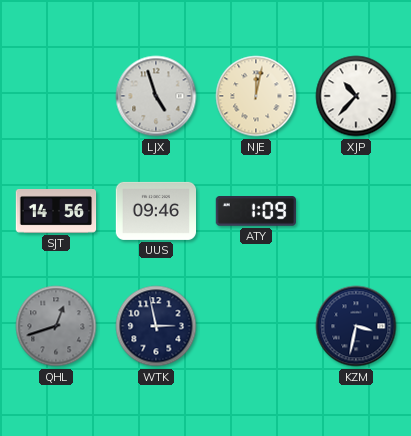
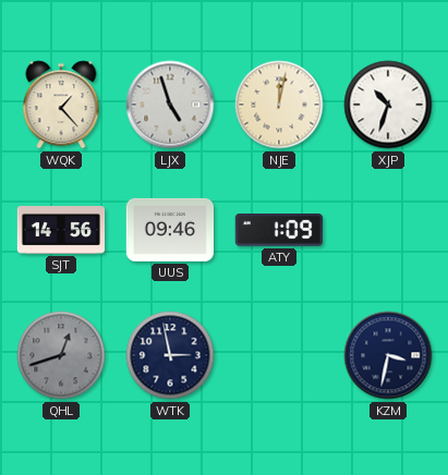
WQK: none -> 1:23 (61, 105)
XJP: 10:37 -> 10:33 (388, 105)
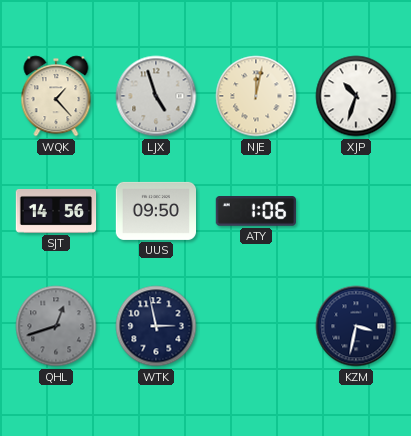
UUS: 09:46 -> 09:50 (155, 211)
ATY: 1:09 -> 1:06 (255, 211)
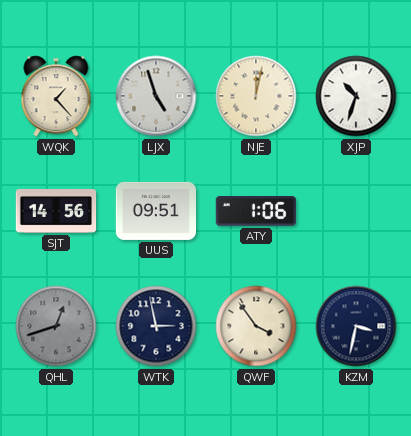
UUS: 09:50 -> 09:51 (155, 211)
QWF: none -> 3:54 (256, 326)
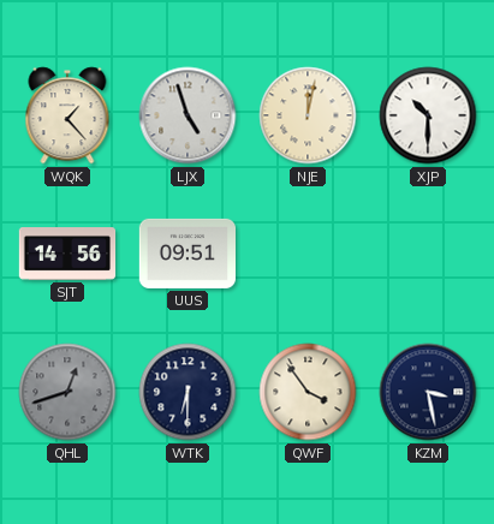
XJP: 10:33 -> 10:30 (428, 115)
ATY: 1:06 -> none (255, 211)
WTK: 2:58 -> 6:30 (188, 392)
KZM: 3:32 -> 3:28 (428, 392)
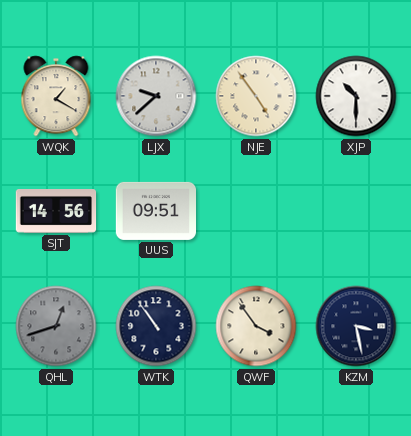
WQK: 1:23 -> 1:20 (56, 96)
LJX: 4:57 -> 9:38 (156, 96)
NJE: 12:02 -> 4:54 (256, 96)
WTK: 6:30 -> 10:54 (156, 326)
